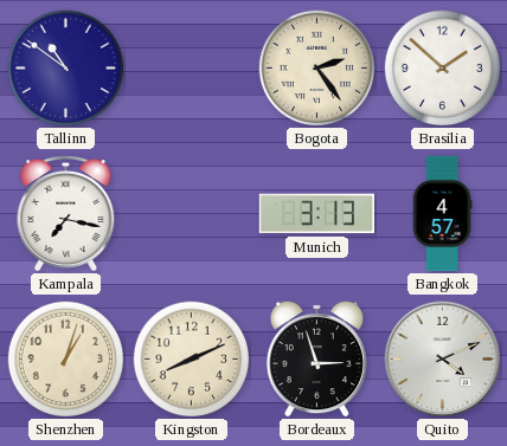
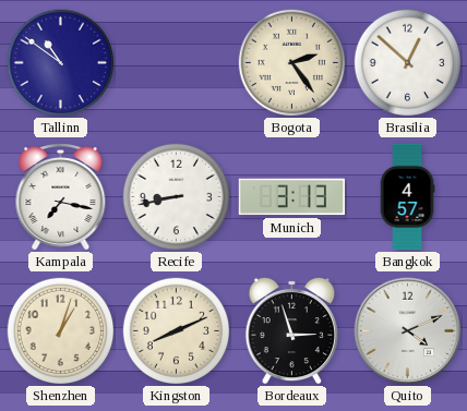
Brasilia: 1:52 -> 12:52 (408, 63)
Recife: none -> 8:43 (177, 197)
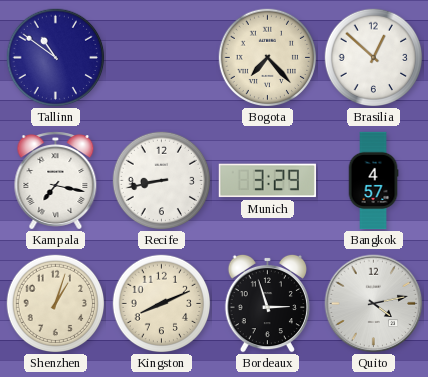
Bogota: 2:24 -> 7:23 (268, 58)
Munich: 3:13 -> 3:29 (267, 181)
Quito: 4:11 -> 4:13 (374, 304)
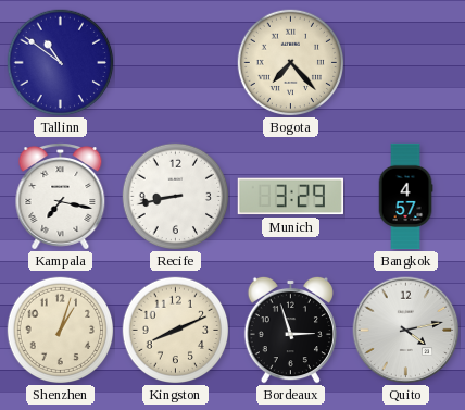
Brasilia: 12:52 -> none (374, 58)
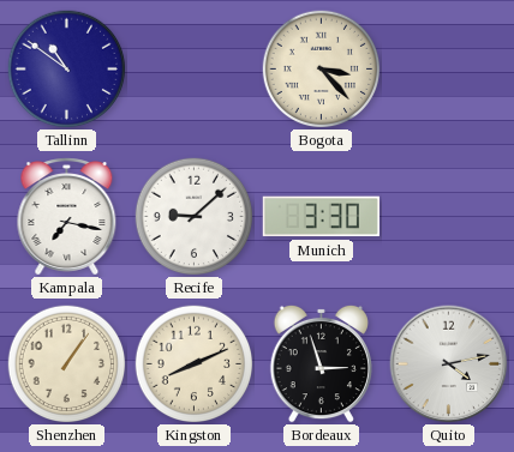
Bogota: 7:23 -> 3:23 (322, 70)
Recife: 8:43 -> 9:08 (195, 217)
Munich: 3:29 -> 3:30 (321, 217)
Bangkok: 4:57 -> none (405, 197)
Shenzhen: 1:03 -> 1:06 (67, 364)
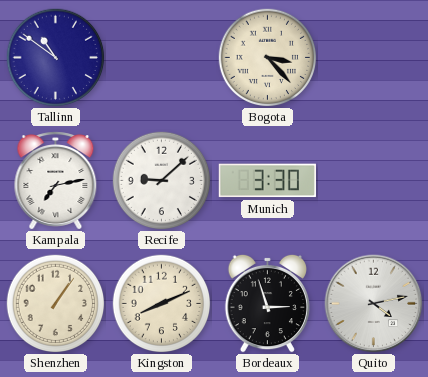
Kampala: 7:17 -> 7:13 (56, 181)
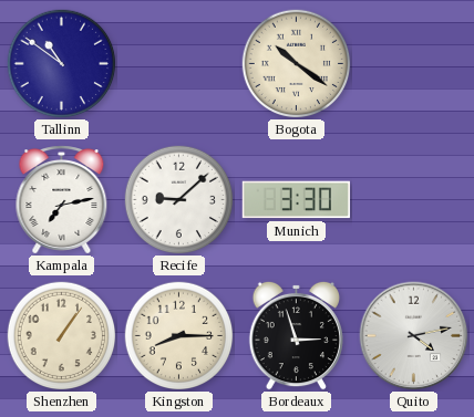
Bogota: 3:23 -> 10:21 (297, 64)
Kingston: 8:11 -> 8:15 (179, 336)
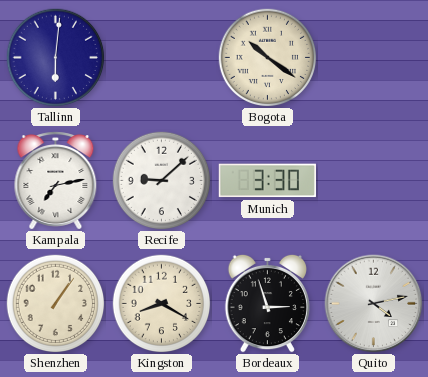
Tallinn: 10:51 -> 6:01 (56, 58)
Kingston: 8:15 -> 8:20 (162, 304)
